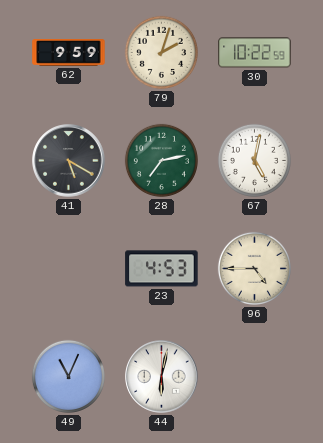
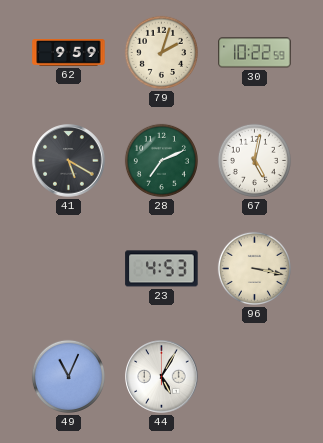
28: 7:13 -> 7:11 (161, 160)
96: 4:45 -> 3:17 (254, 268)
44: 6:02 -> 5:05 (162, 377)
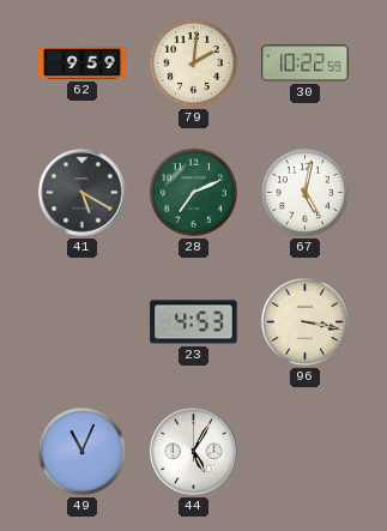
79: 2:03 -> 2:01 (193, 62)
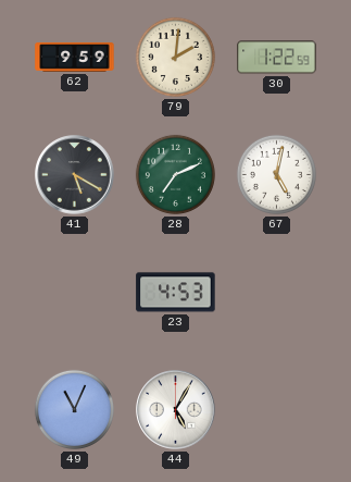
30: 10:22 -> 1:22 (277, 58)
96: 3:17 -> none (304, 321)
